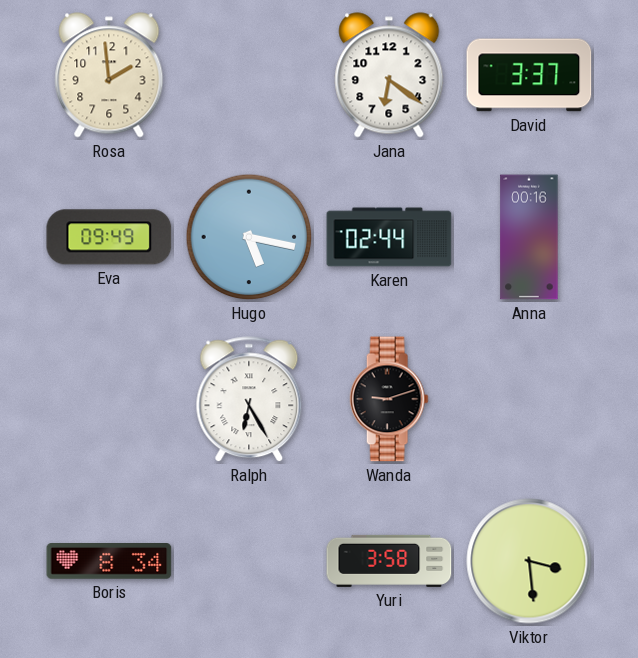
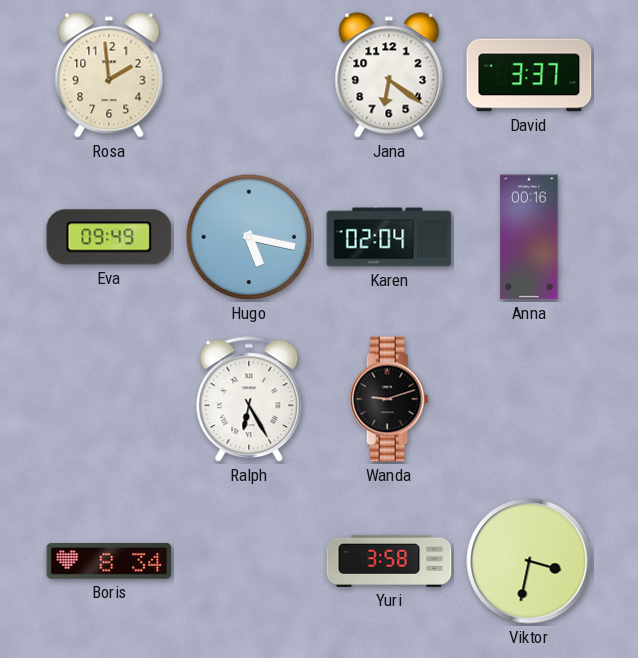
Karen: 02:44 -> 02:04 (389, 237)
Viktor: 3:29 -> 3:32 (529, 561)
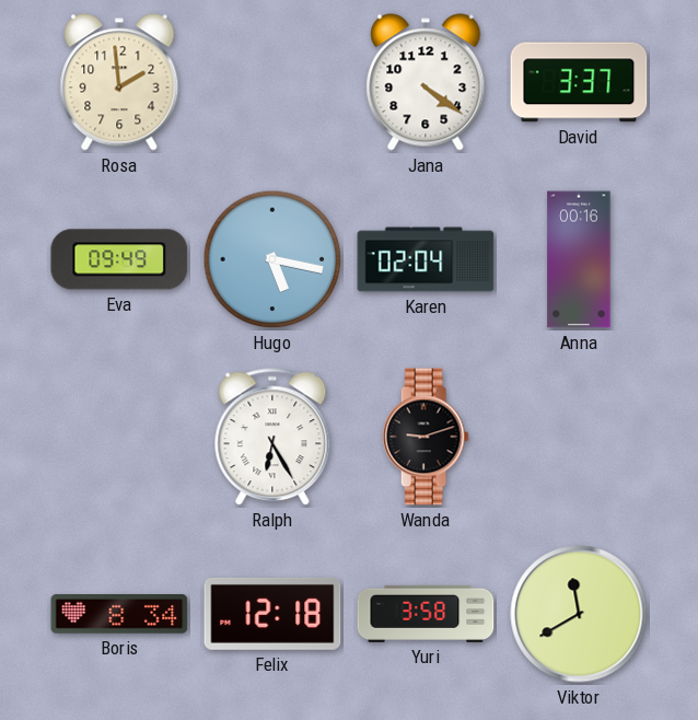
Jana: 6:21 -> 4:21 (426, 82)
Felix: none -> 12:18 (272, 614)
Viktor: 3:32 -> 11:40 (579, 614)
